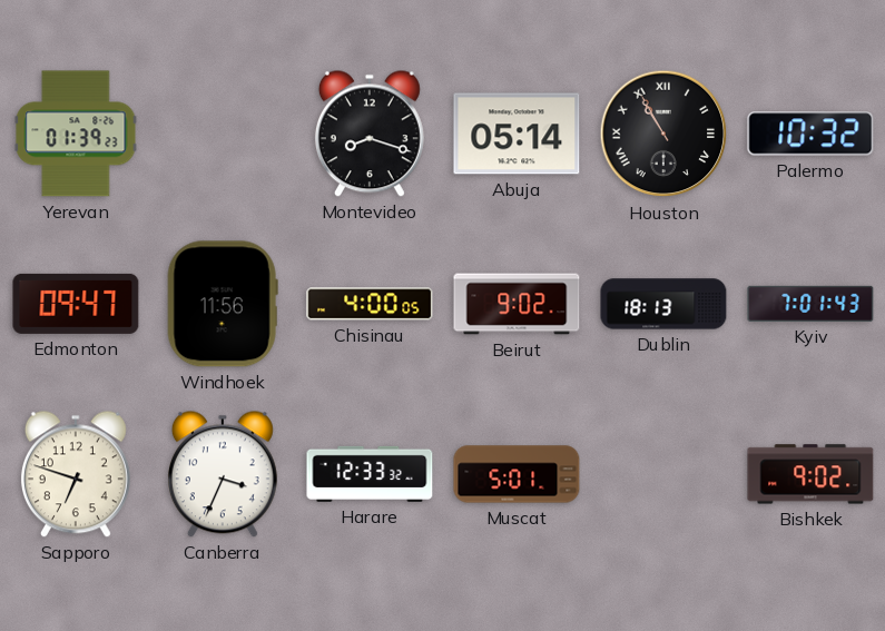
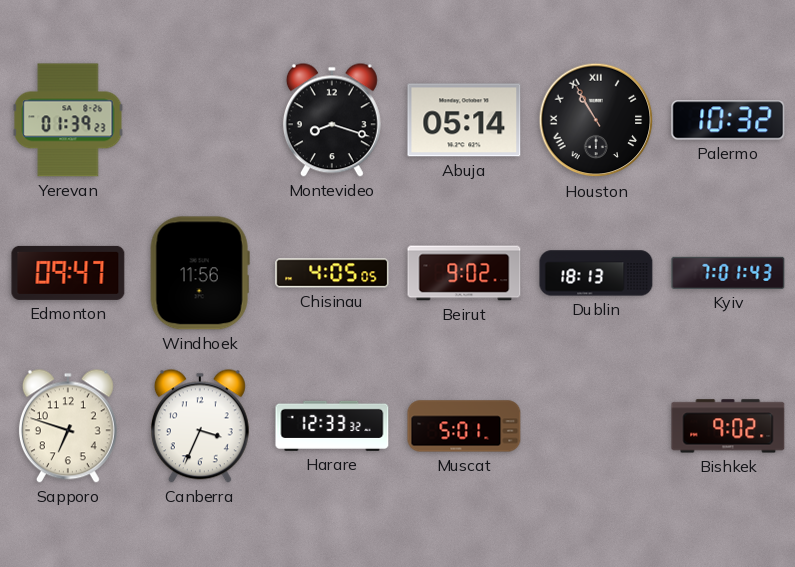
Chisinau: 4:00 -> 4:05 (332, 273)
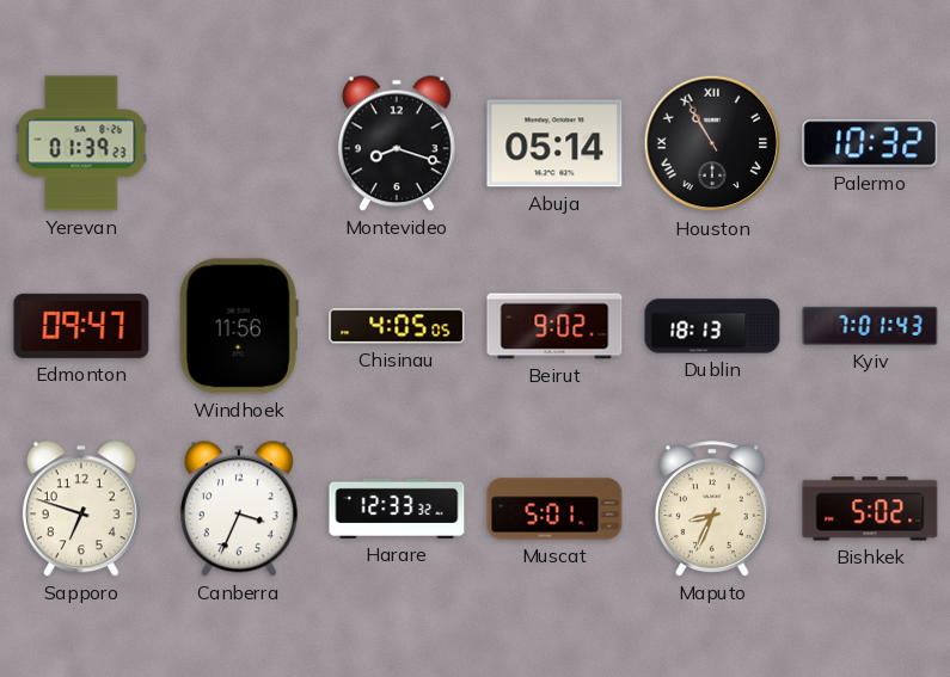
Maputo: none -> 8:34 (712, 509)
Bishkek: 9:02 -> 5:02 (870, 509)
